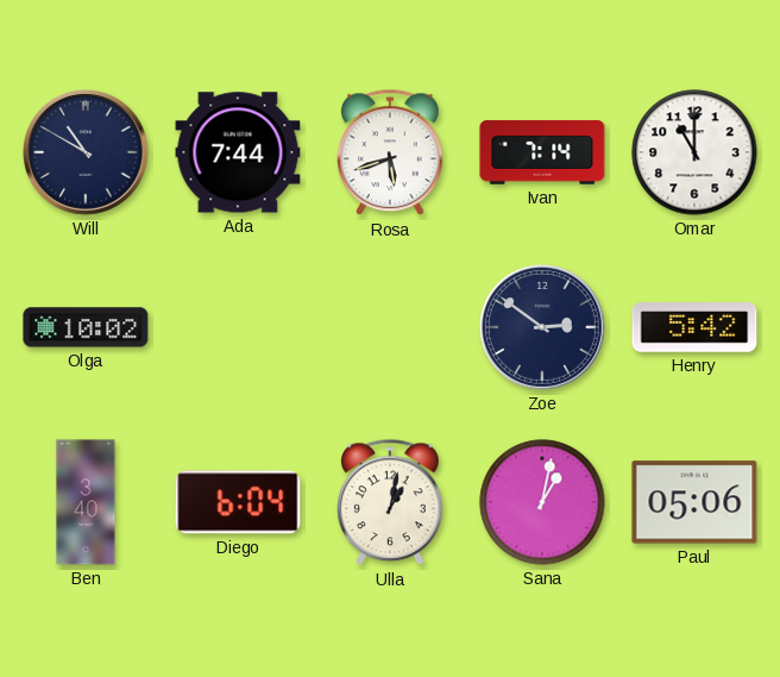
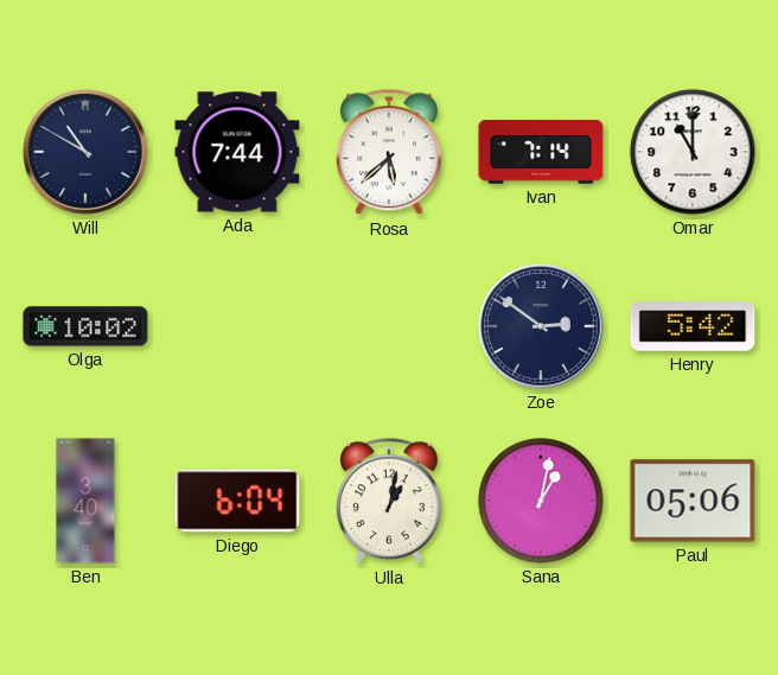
Rosa: 5:42 -> 5:38 (390, 153)
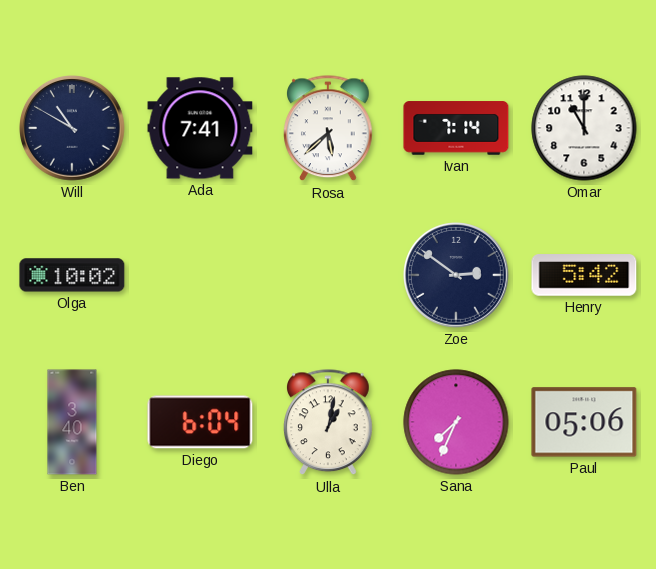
Ada: 7:44 -> 7:41 (200, 128)
Sana: 1:02 -> 7:34 (456, 422)
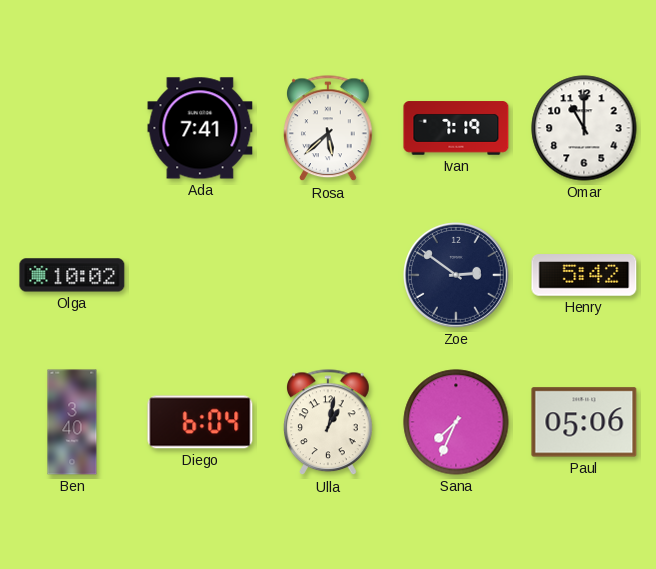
Will: 10:50 -> none (73, 129)
Ivan: 7:14 -> 7:19 (456, 128)
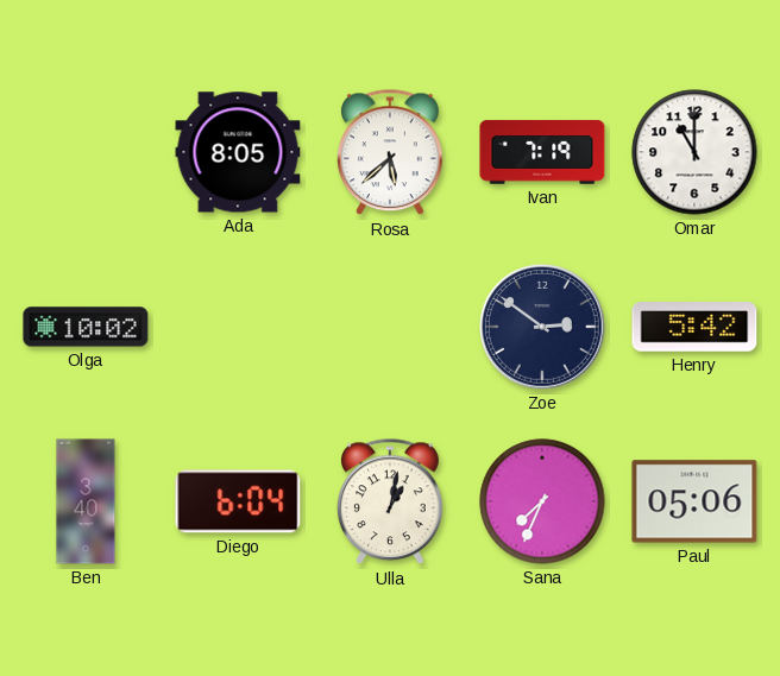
Ada: 7:41 -> 8:05 (238, 152)
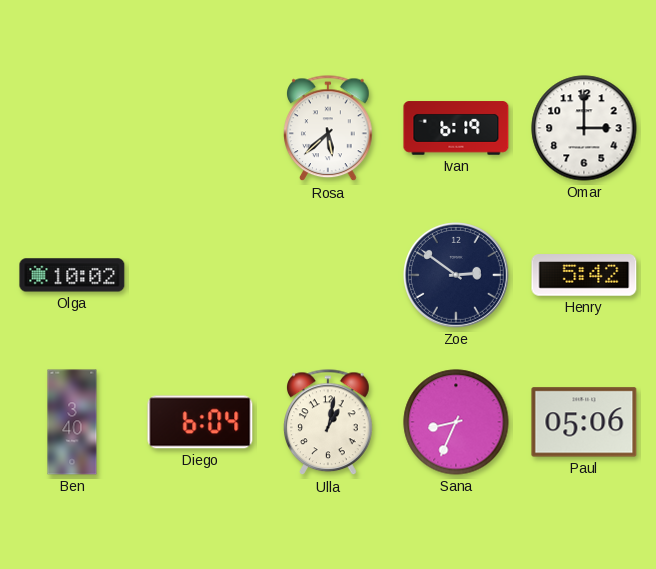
Ada: 8:05 -> none (238, 152)
Ivan: 7:19 -> 6:19 (456, 128)
Omar: 11:00 -> 3:00 (584, 128)
Sana: 7:34 -> 8:34 (456, 422)
